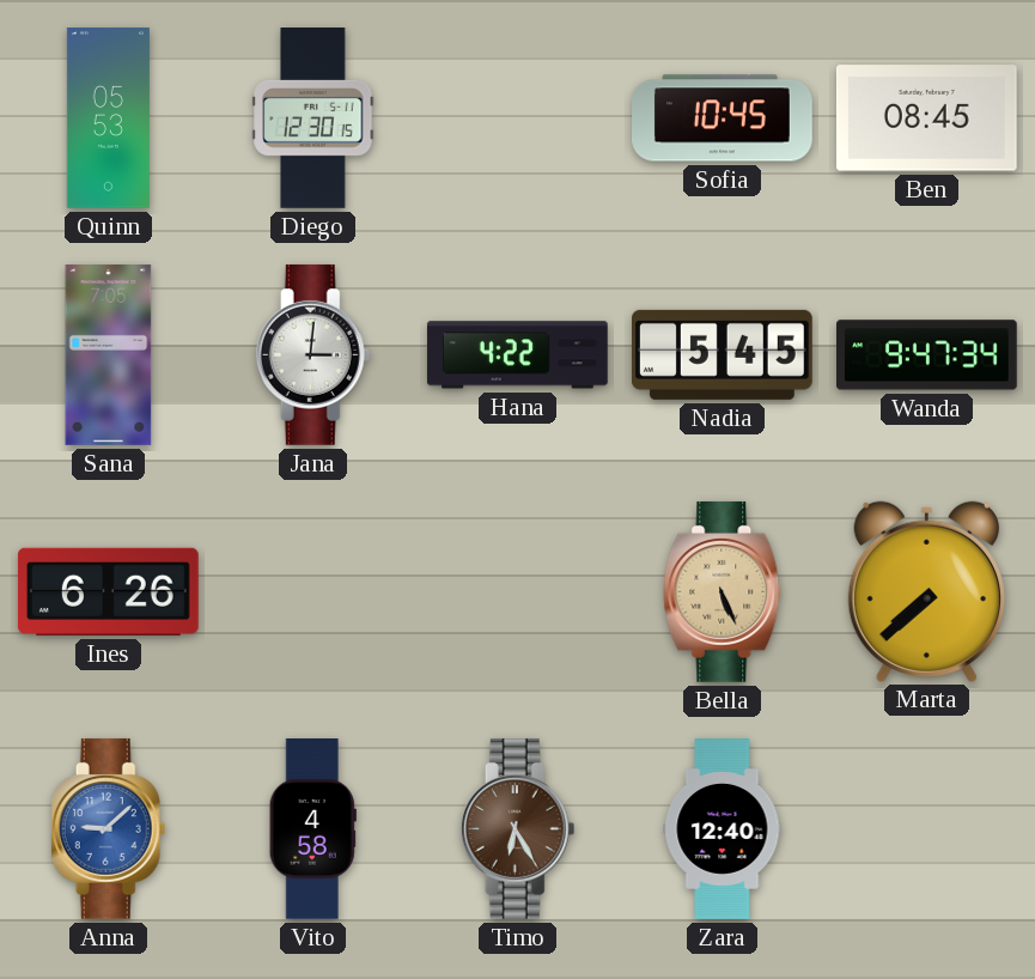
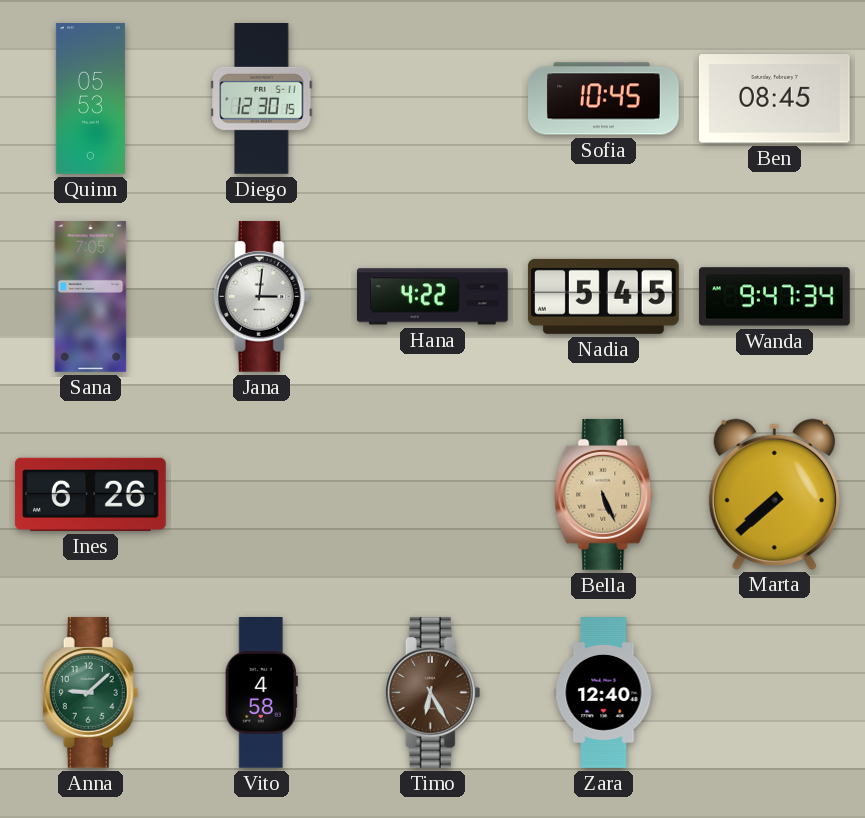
Anna dial: blue -> green (91, 692)
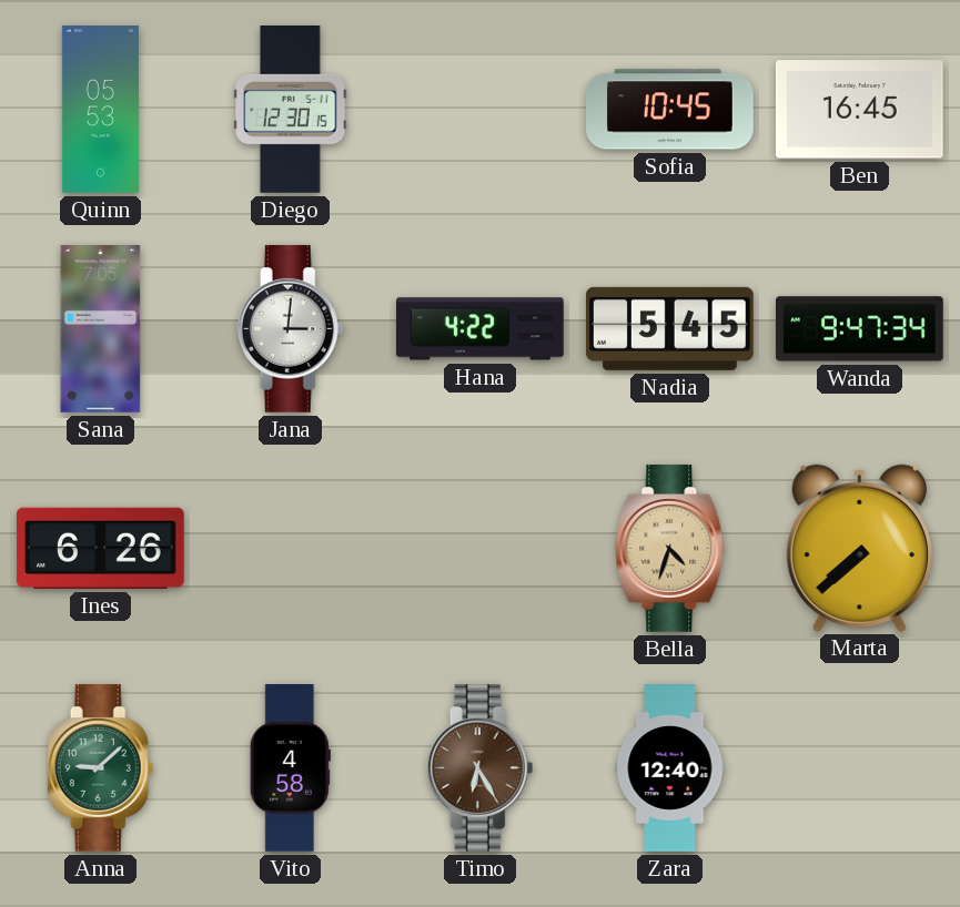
Ben: 08:45 -> 16:45 (859, 110)
Bella: 5:26 -> 4:33 (670, 548)
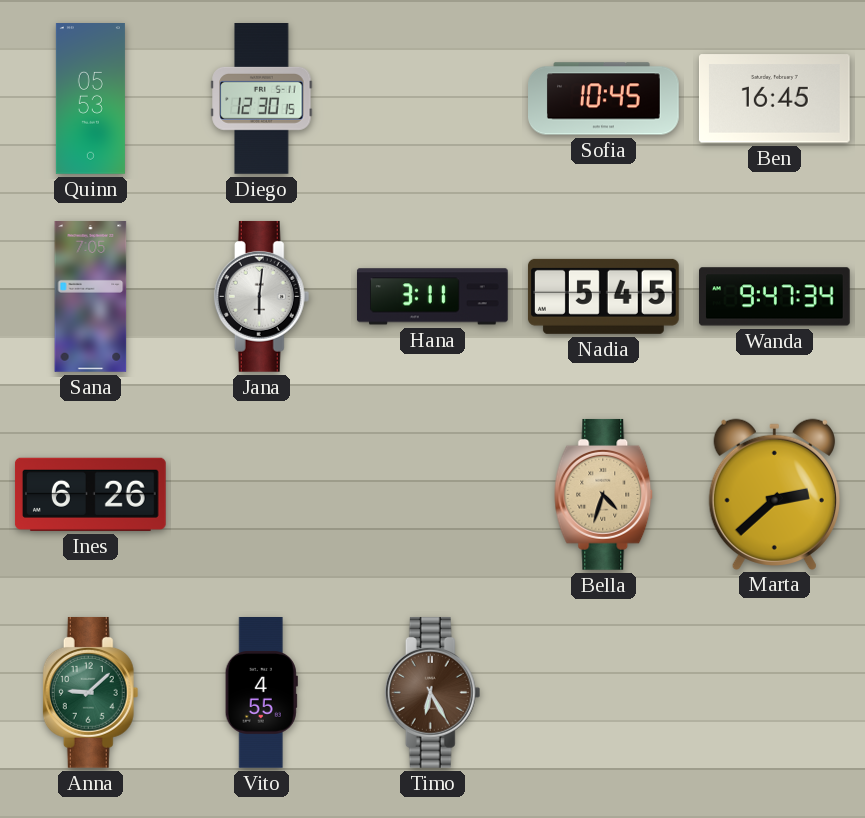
Jana: 3:01 -> 6:01 (262, 296)
Hana: 4:22 -> 3:11 (432, 297)
Marta: 7:38 -> 2:38 (774, 494)
Vito: 4:58 -> 4:55 (261, 693)
Zara: 12:40 -> none (670, 768)
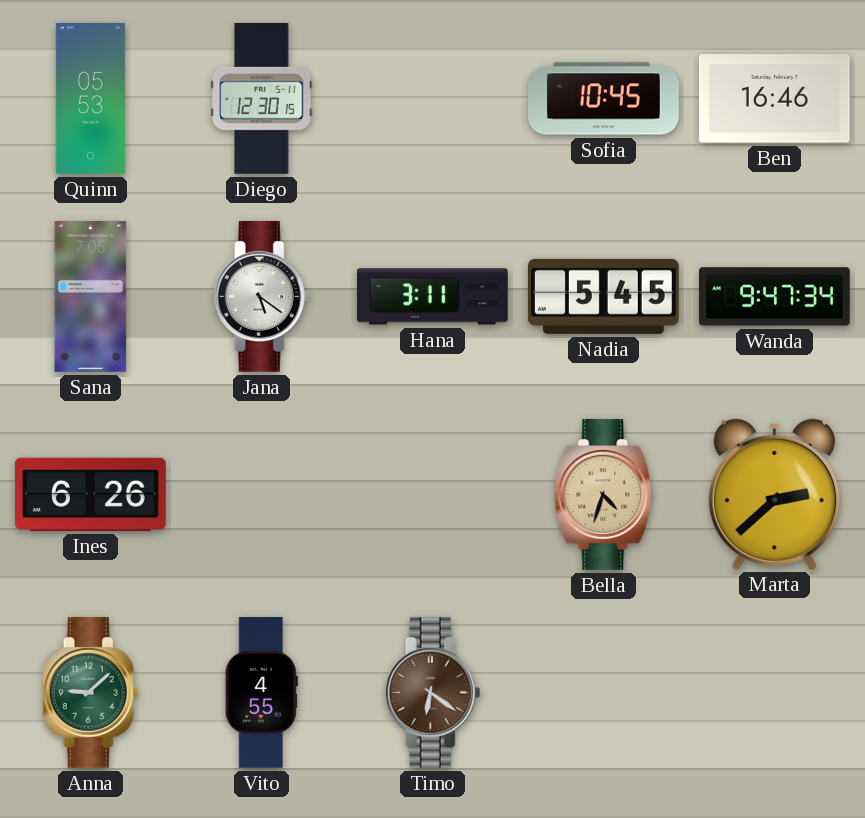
Ben: 16:45 -> 16:46 (774, 99)
Jana: 6:01 -> 5:21 (262, 296)
Timo: 6:25 -> 6:21 (433, 692)
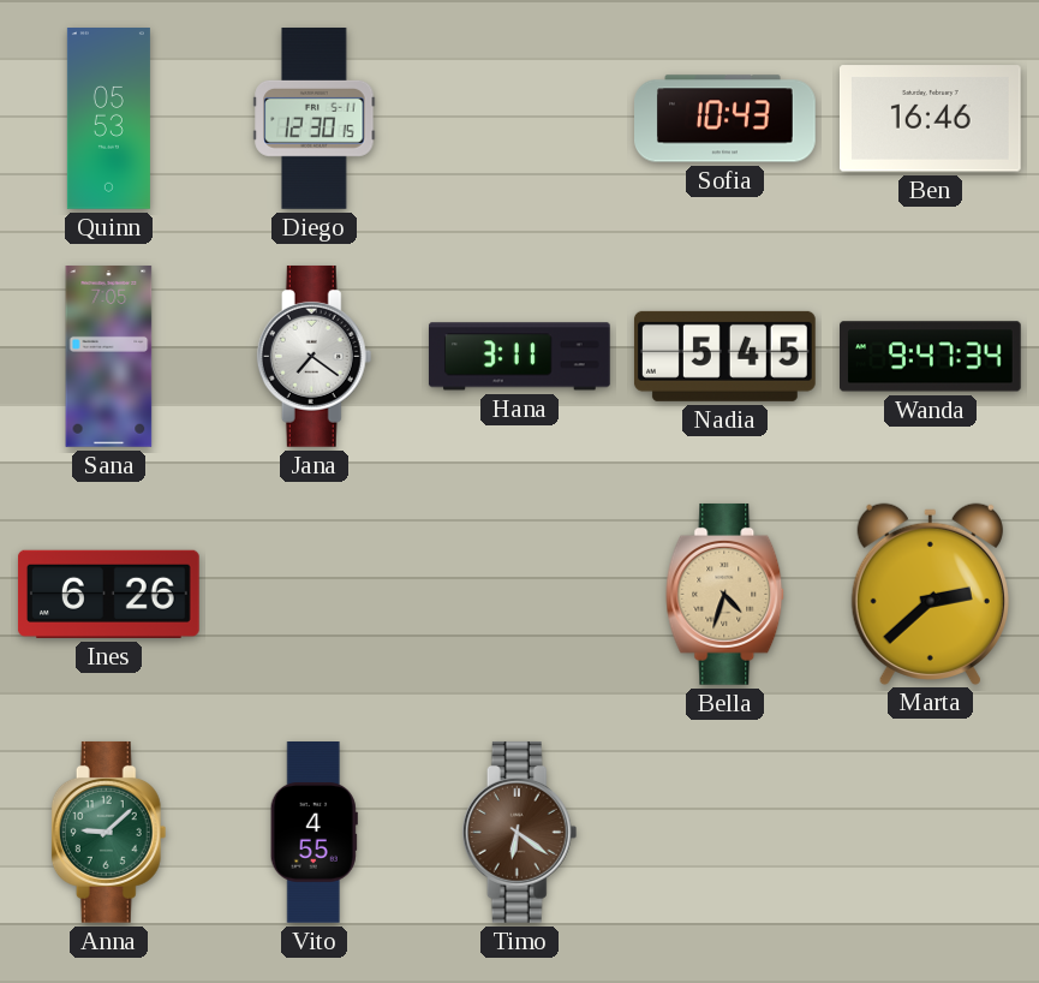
Sofia: 10:45 -> 10:43 (725, 119)
Jana: 5:21 -> 7:21 (315, 356)
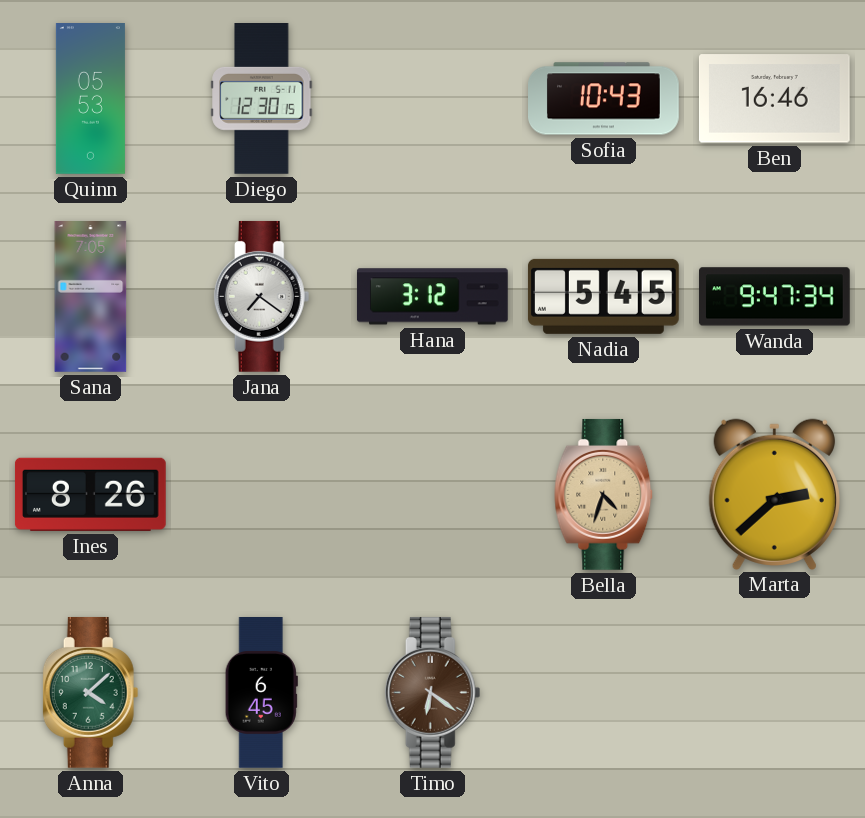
Hana: 3:11 -> 3:12 (432, 297)
Ines: 6:26 -> 8:26 (91, 494)
Anna: 9:08 -> 4:08 (91, 692)
Vito: 4:55 -> 6:45 (261, 693)
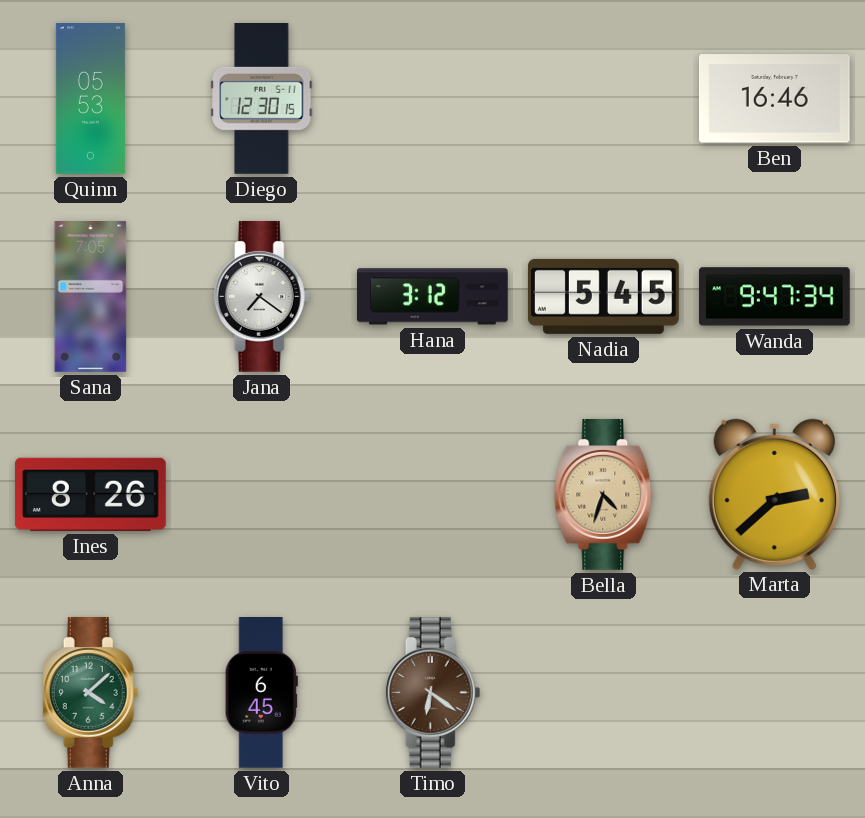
Sofia: 10:43 -> none (604, 99)
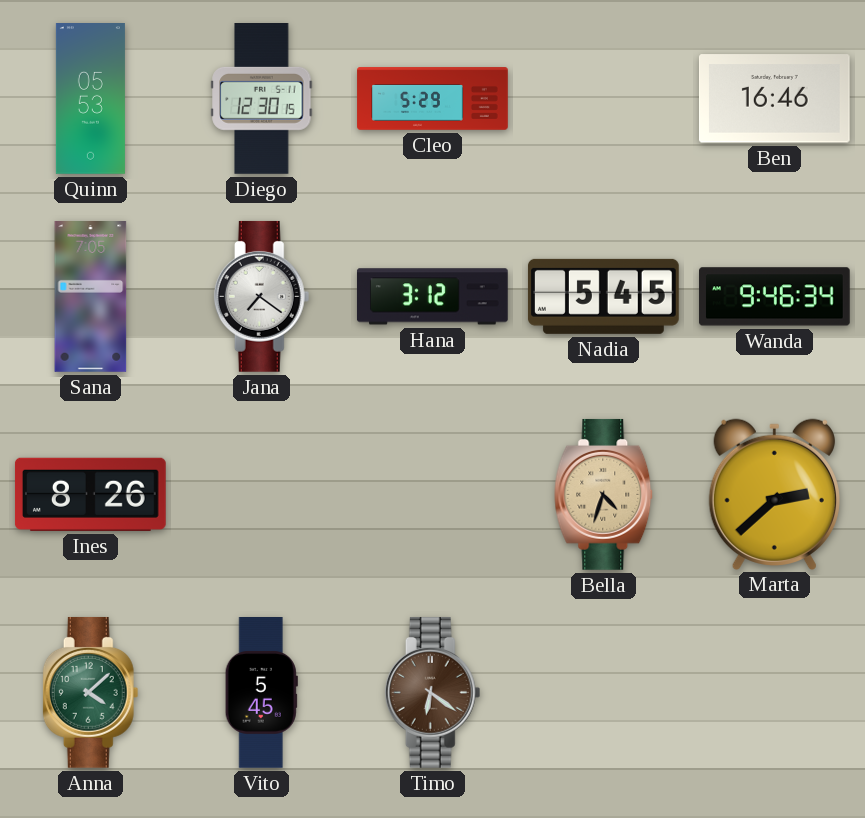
Cleo: none -> 5:29 (433, 99)
Wanda: 9:47 -> 9:46 (775, 297)
Vito: 6:45 -> 5:45 (261, 693)
